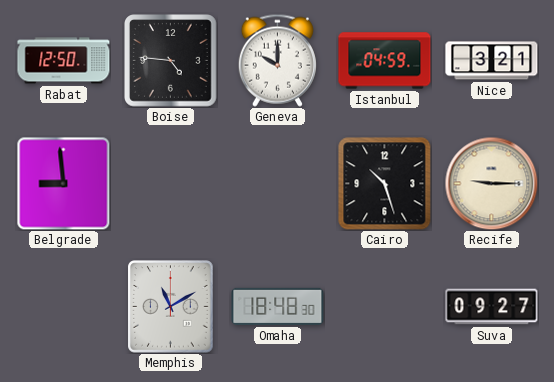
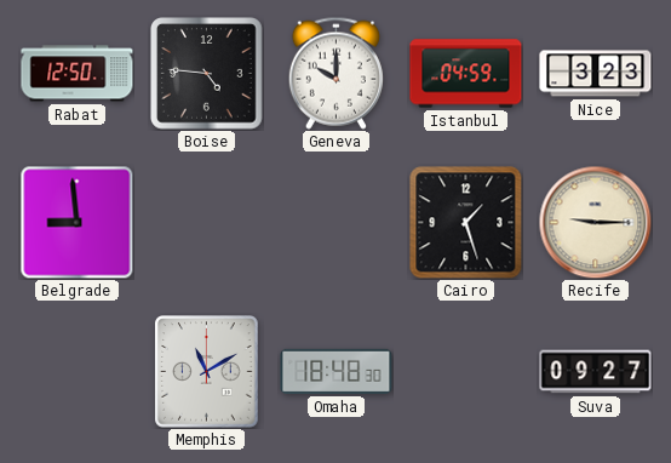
Nice: 3:21 -> 3:23 (596, 74)
Cairo: 10:27 -> 1:27 (466, 223)
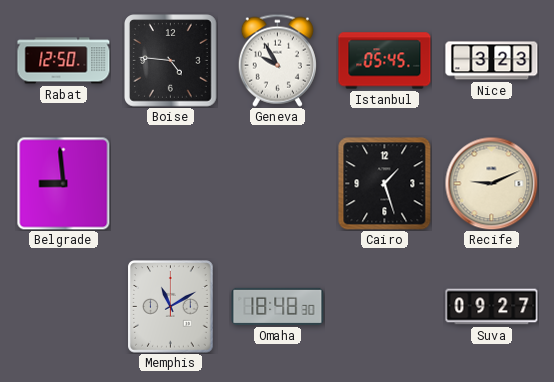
Geneva: 10:00 -> 9:55 (277, 60)
Istanbul: 04:59 -> 05:45 (385, 61)
Recife: 9:15 -> 9:11 (491, 183)
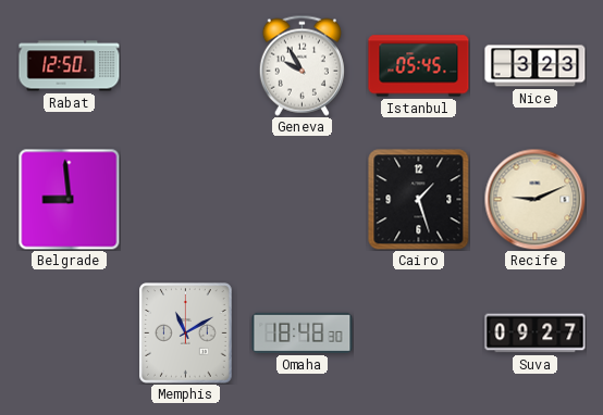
Boise: 4:46 -> none (171, 61)
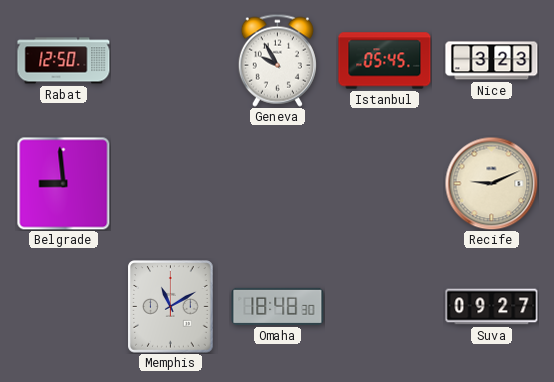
Cairo: 1:27 -> none (419, 200)
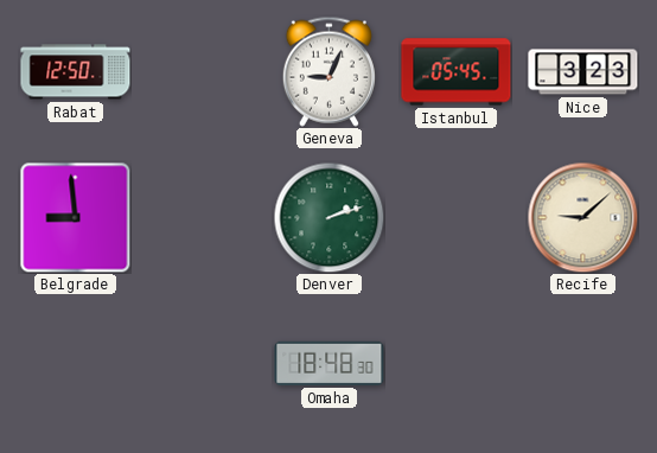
Geneva: 9:55 -> 9:04 (328, 71)
Denver: none -> 2:12 (328, 217)
Recife: 9:11 -> 9:08 (582, 217)
Memphis: 11:10 -> none (171, 307)
Suva: 09:27 -> none (492, 307)
